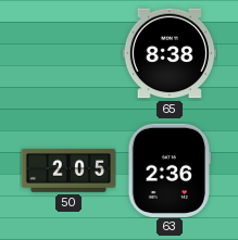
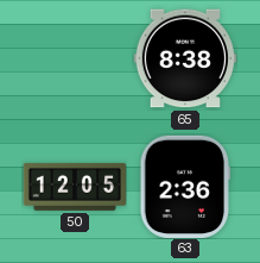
50: 2:05 -> 12:05 (74, 187)
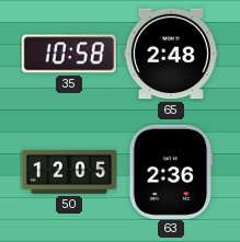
35: none -> 10:58 (69, 54)
65: 8:38 -> 2:48 (171, 54)
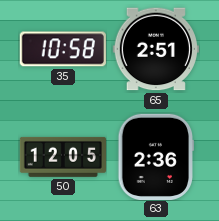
65: 2:48 -> 2:51 (156, 49)
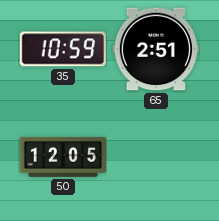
35: 10:58 -> 10:59 (63, 49)
63: 2:36 -> none (156, 156)
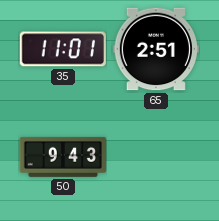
35: 10:59 -> 11:01 (63, 49)
50: 12:05 -> 9:43 (62, 157)
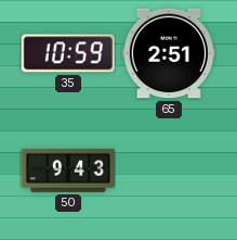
35: 11:01 -> 10:59 (68, 53)
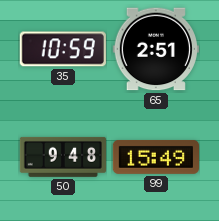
50: 9:43 -> 9:48 (62, 157)
99: none -> 15:49 (155, 157)
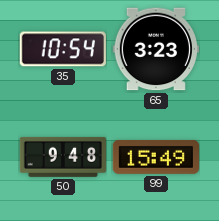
35: 10:59 -> 10:54 (63, 49)
65: 2:51 -> 3:23 (156, 49)
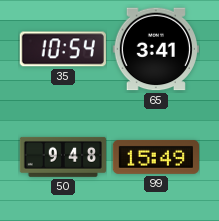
65: 3:23 -> 3:41 (156, 49)
